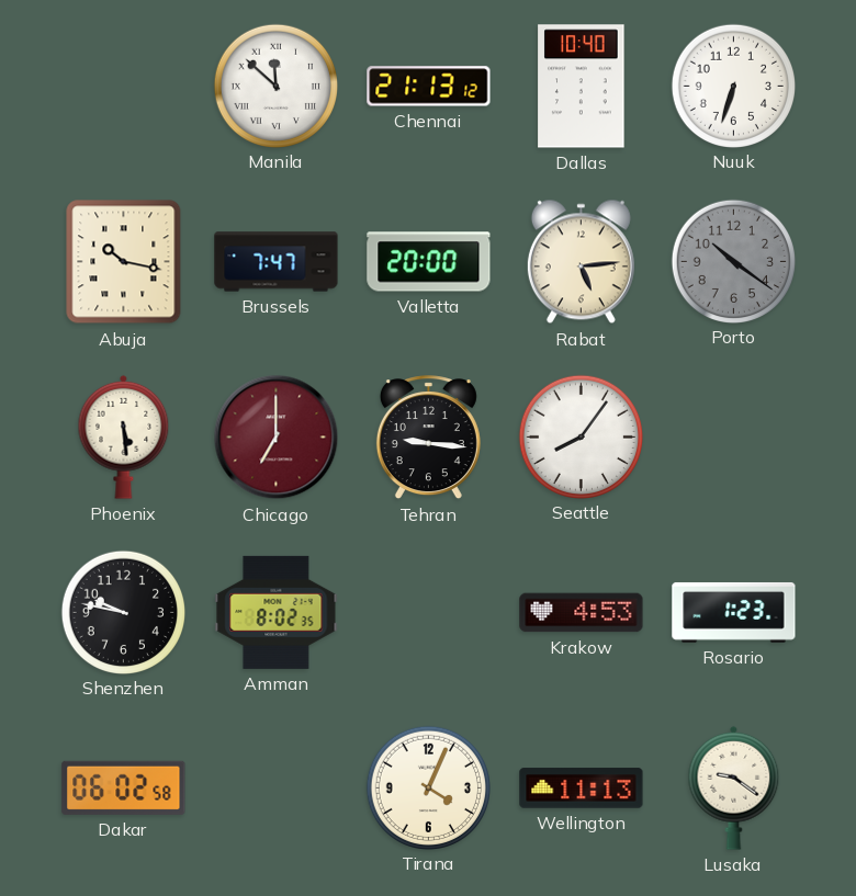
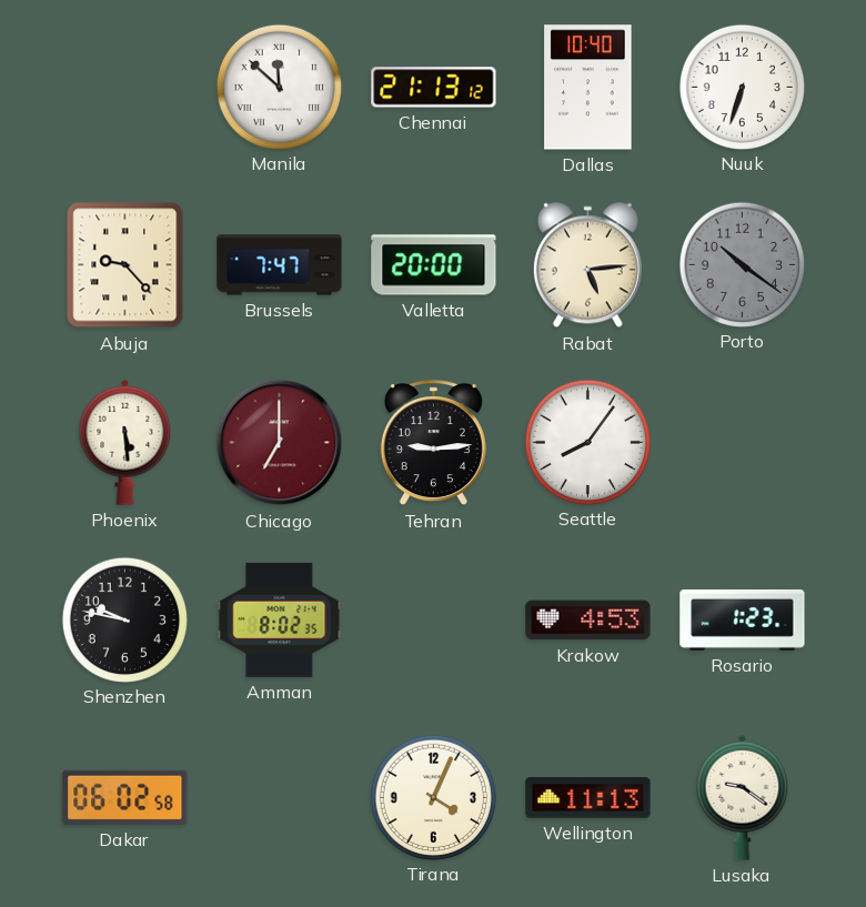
Abuja: 10:17 -> 9:23 (125, 265)
Tehran: 9:16 -> 9:14 (433, 443)
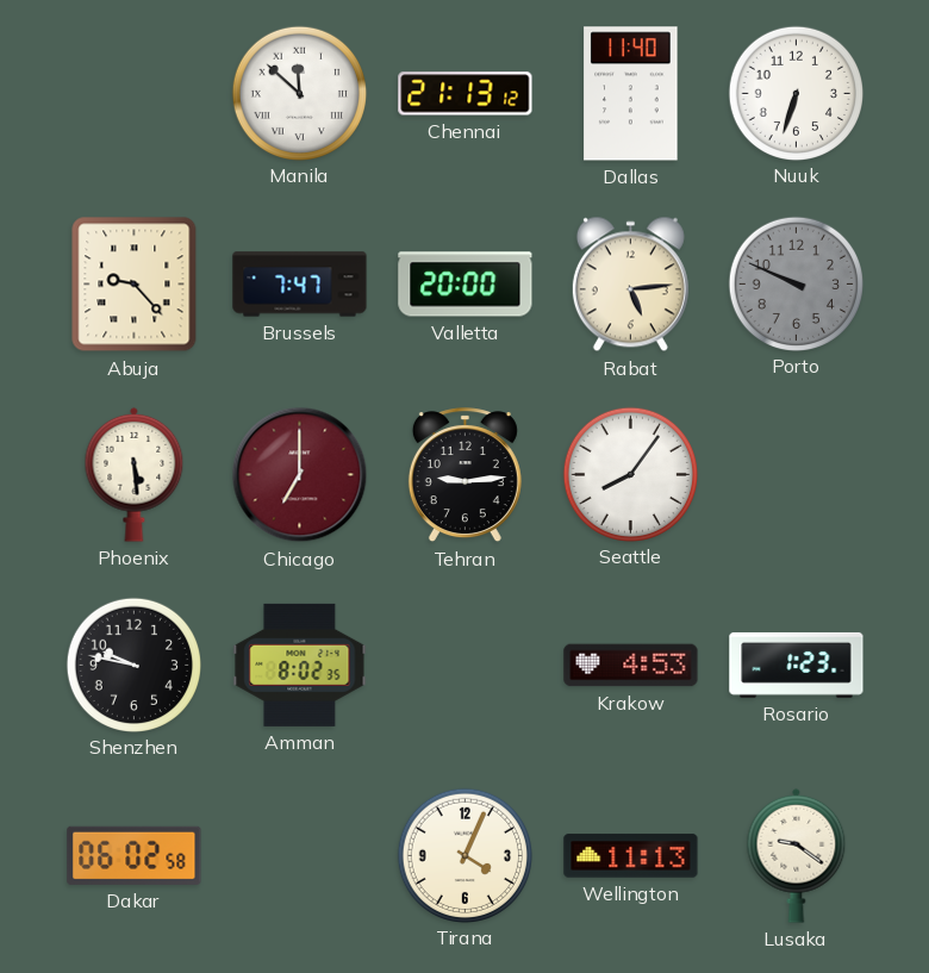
Dallas: 10:40 -> 11:40 (631, 94)
Porto: 10:21 -> 9:49 (796, 283)
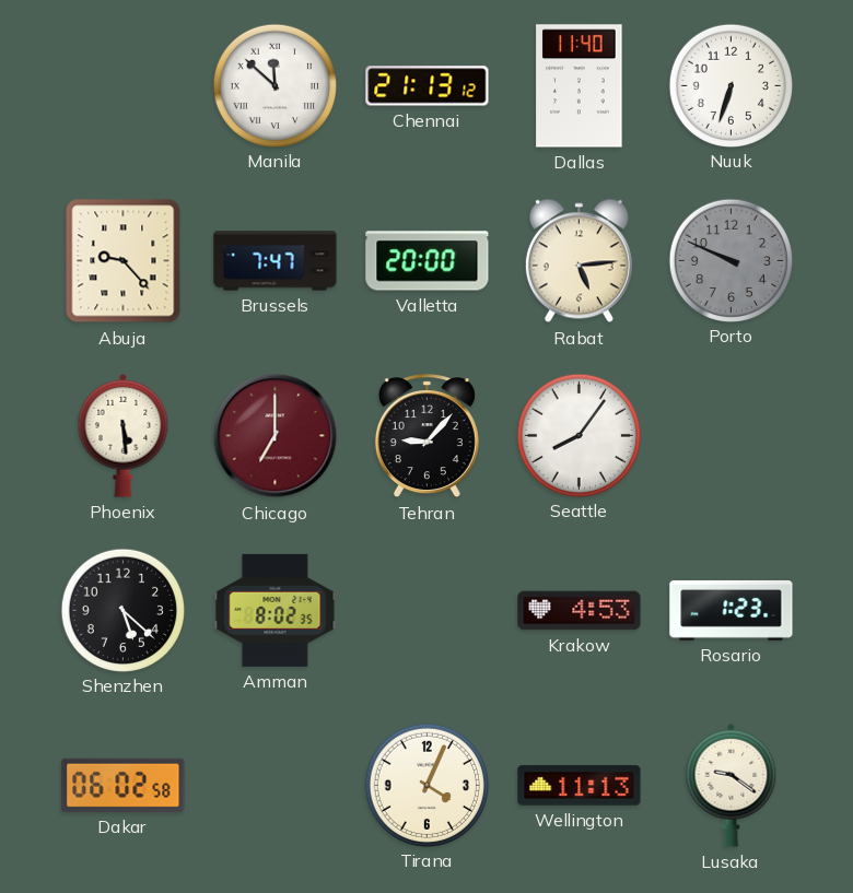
Tehran: 9:14 -> 9:07 (426, 436)
Shenzhen: 9:47 -> 5:22 (122, 610)
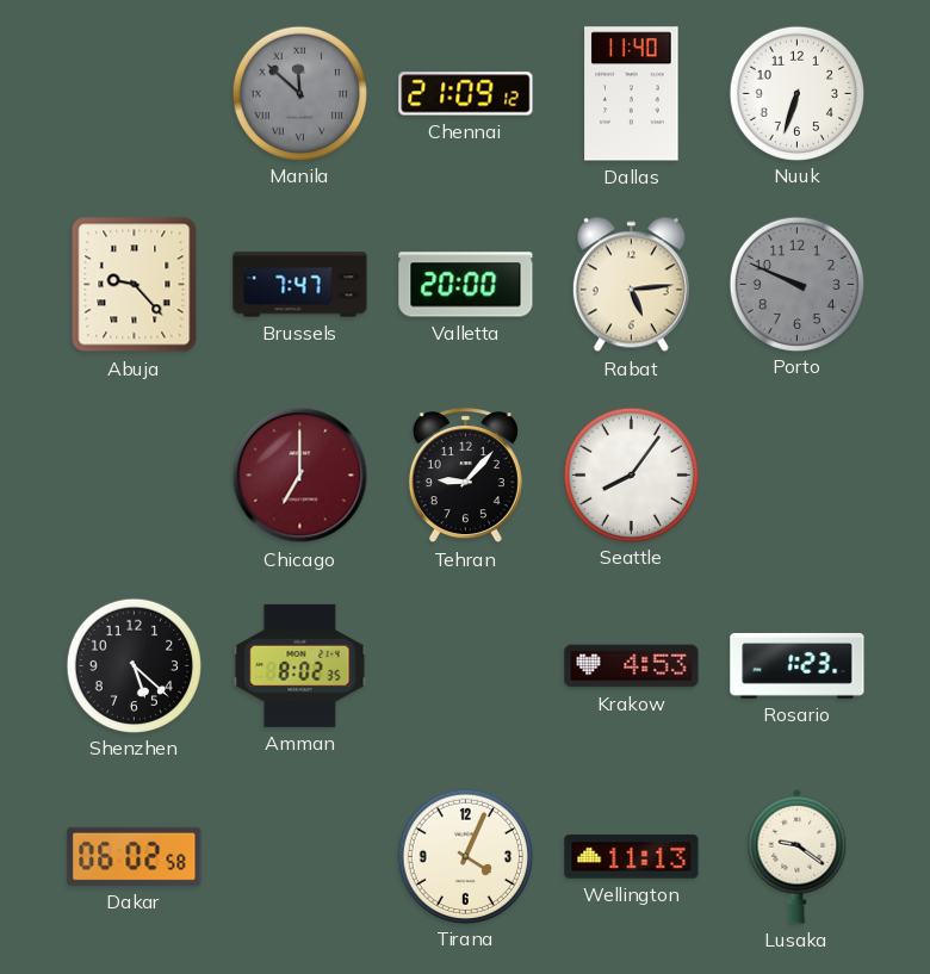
Manila dial: white -> grey (299, 93)
Chennai: 21:13 -> 21:09 (466, 94)
Phoenix: 5:29 -> none (124, 435)
